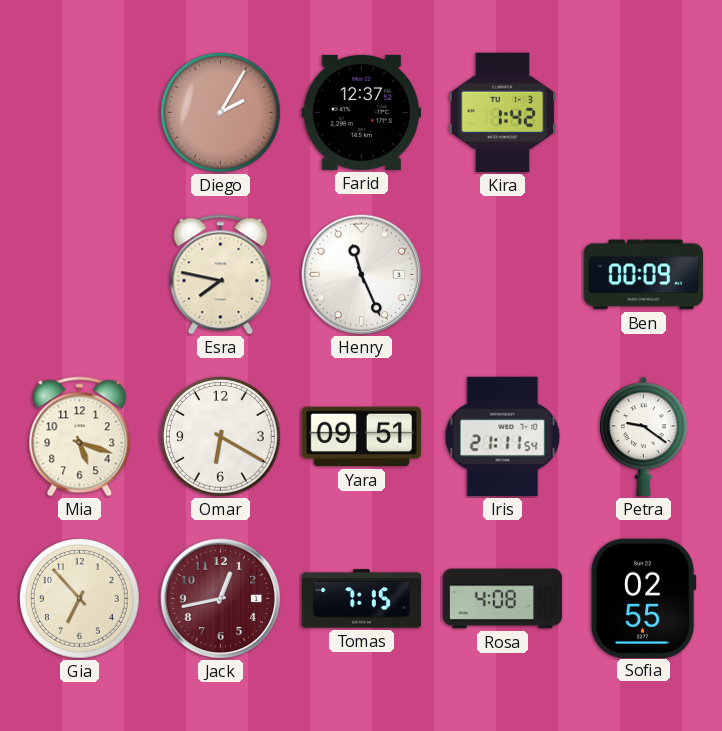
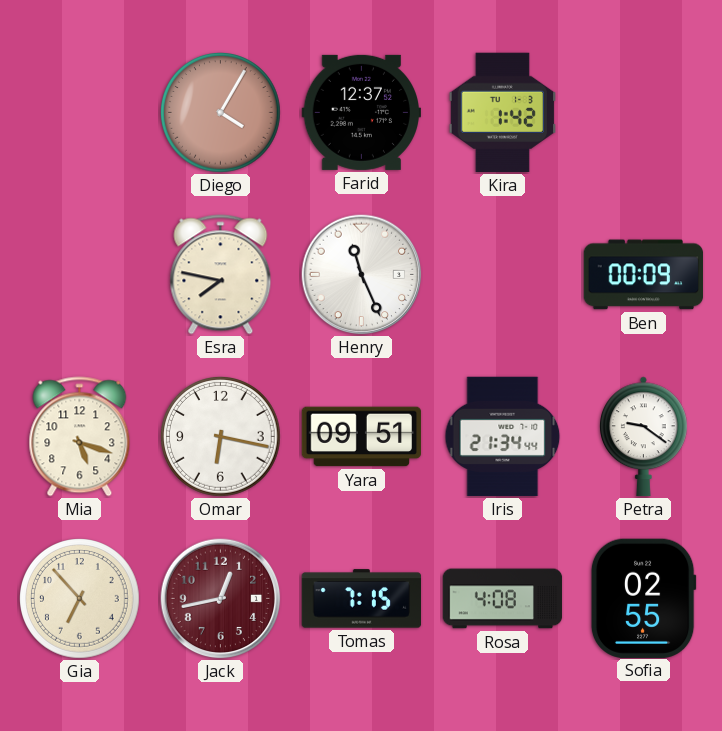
Diego: 2:05 -> 4:05 (221, 113)
Omar: 6:20 -> 6:17 (221, 437)
Iris: 21:11 -> 21:34 (503, 437)
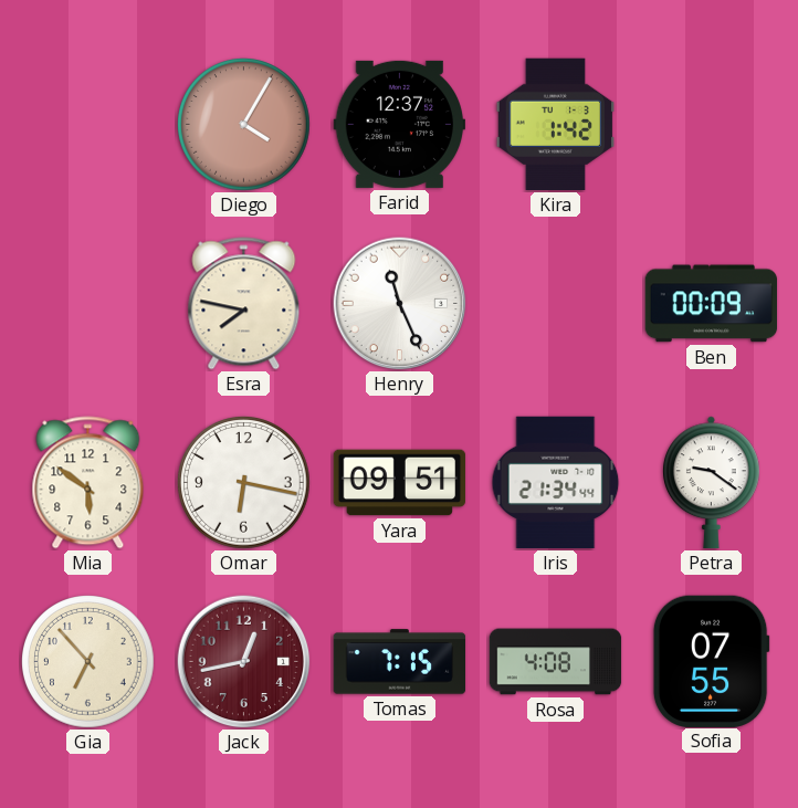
Mia: 5:18 -> 5:51 (88, 483)
Sofia: 02:55 -> 07:55 (711, 661)
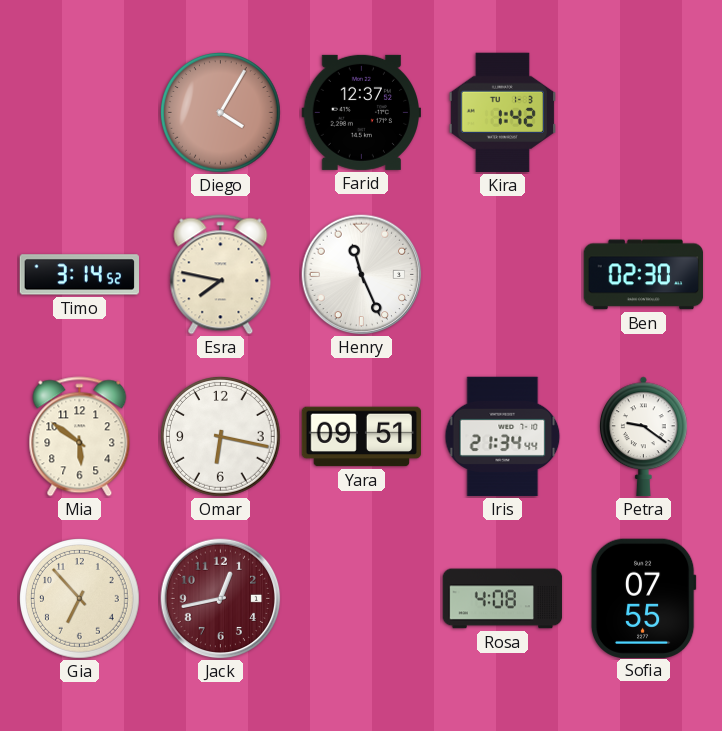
Timo: none -> 3:14 (79, 275)
Ben: 00:09 -> 02:30 (644, 275)
Tomas: 7:15 -> none (400, 662)
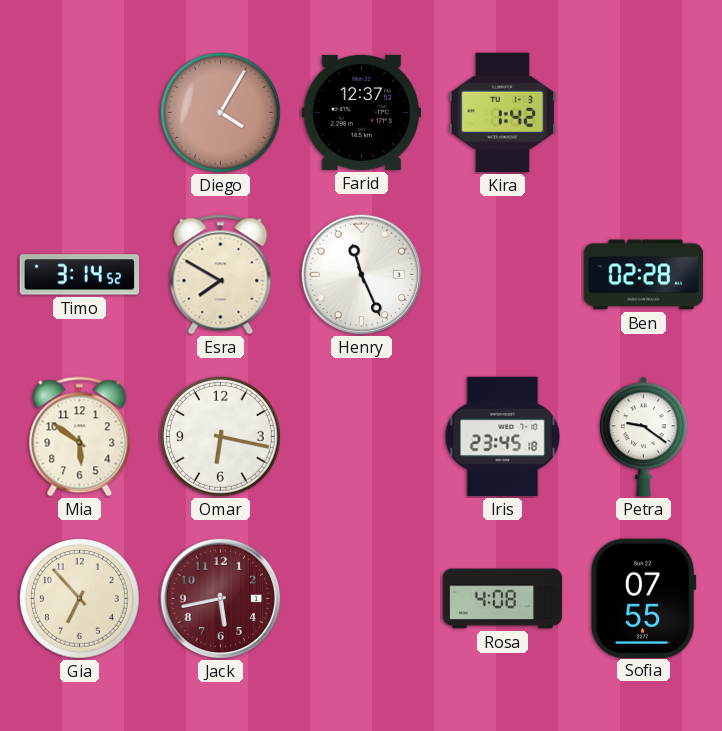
Esra: 7:47 -> 7:50 (221, 275)
Ben: 02:30 -> 02:28 (644, 275)
Yara: 09:51 -> none (362, 437)
Iris: 21:34 -> 23:45 (503, 437)
Jack: 12:43 -> 5:43 (221, 599)
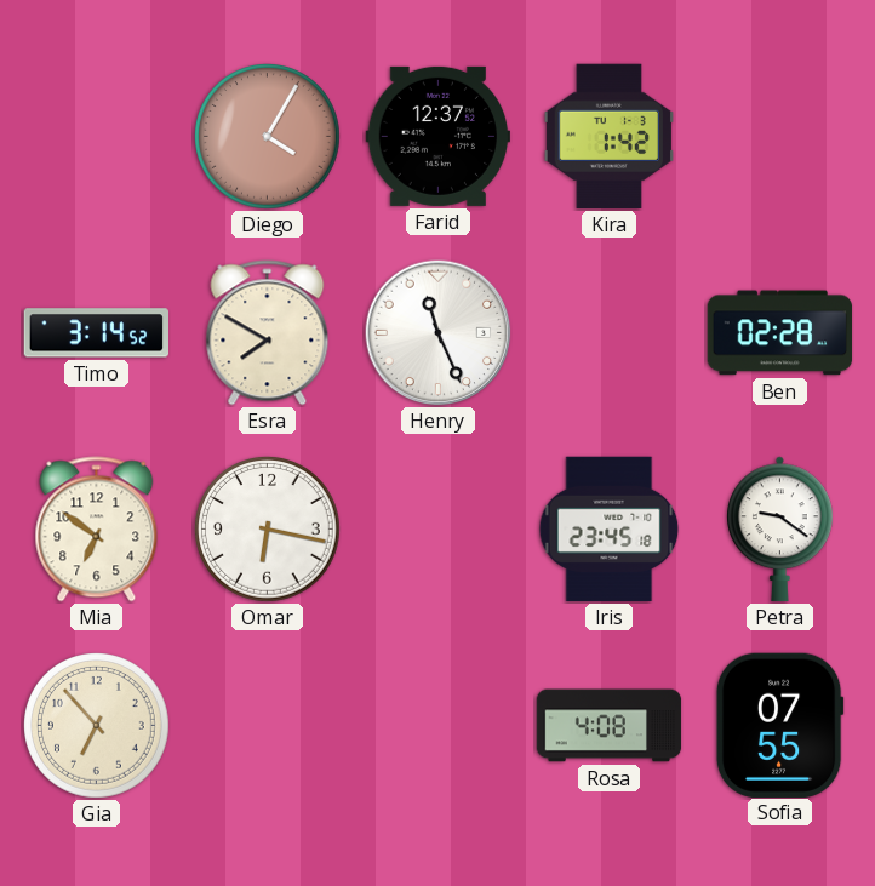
Mia: 5:51 -> 6:51 (97, 530)
Jack: 5:43 -> none (221, 599)
